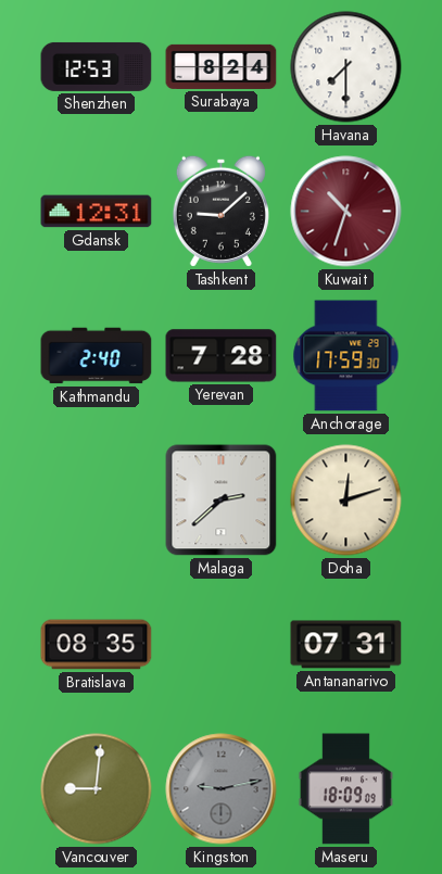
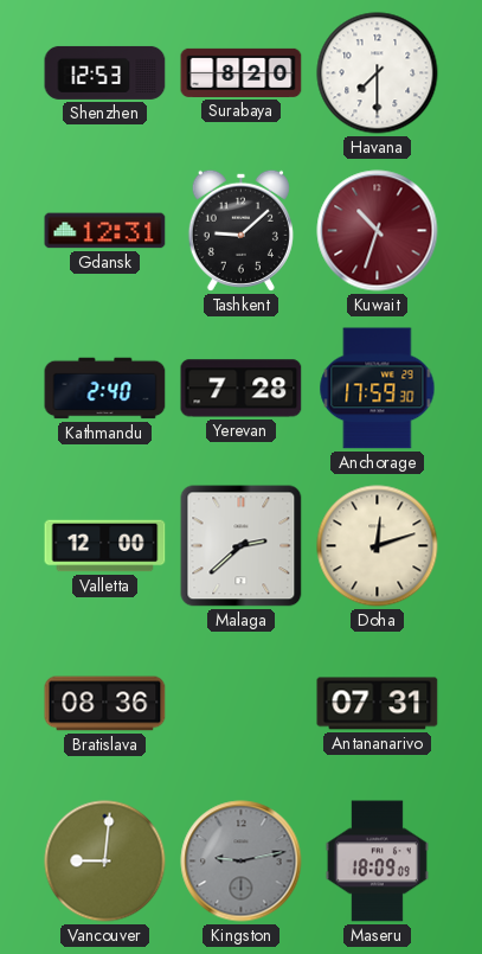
Surabaya: 8:24 -> 8:20 (242, 72)
Valletta: none -> 12:00 (105, 546)
Bratislava: 08:35 -> 08:36 (105, 704)
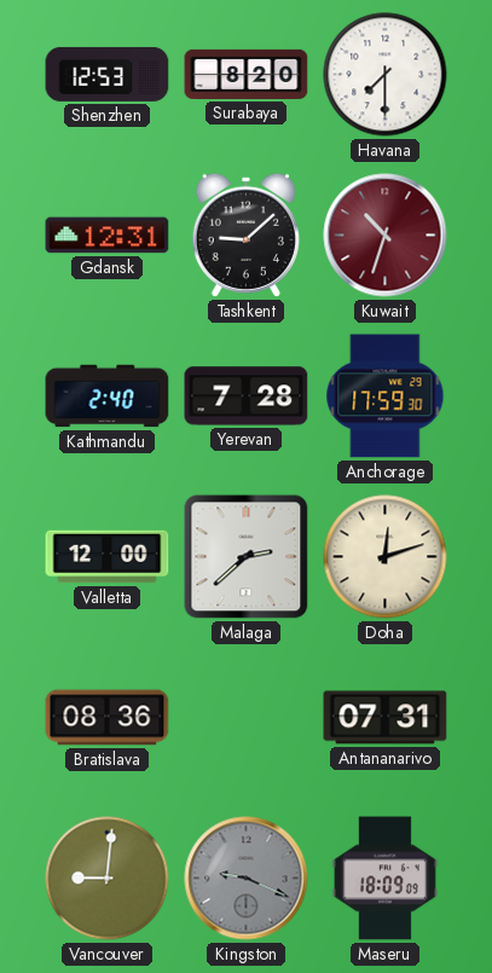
Kingston: 9:13 -> 9:19 (247, 879)
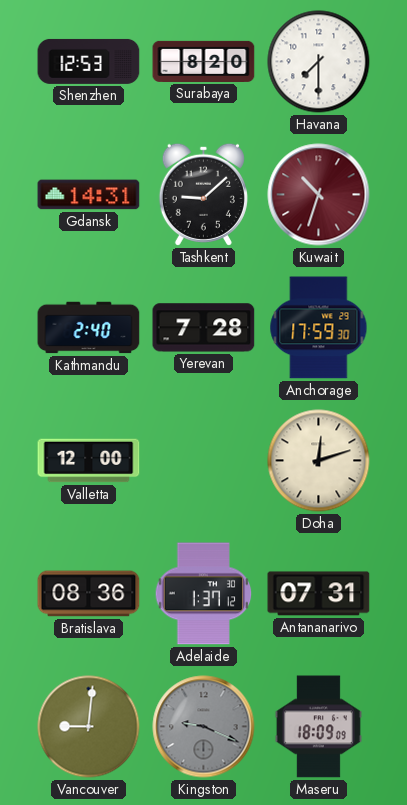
Gdansk: 12:31 -> 14:31 (89, 195)
Malaga: 2:38 -> none (247, 557)
Adelaide: none -> 1:37 (204, 594)
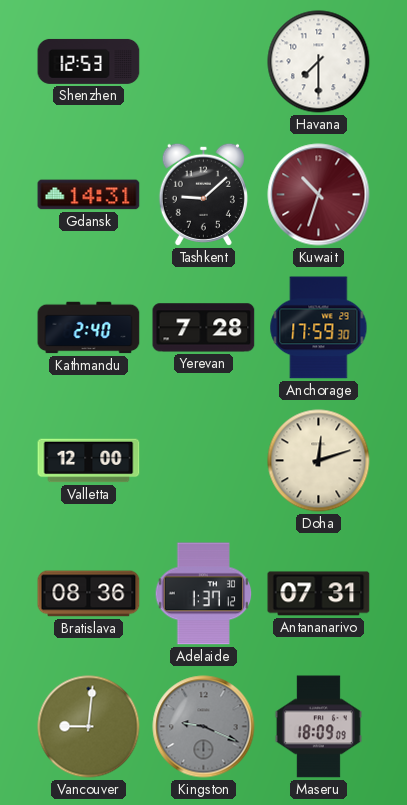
Surabaya: 8:20 -> none (204, 61)
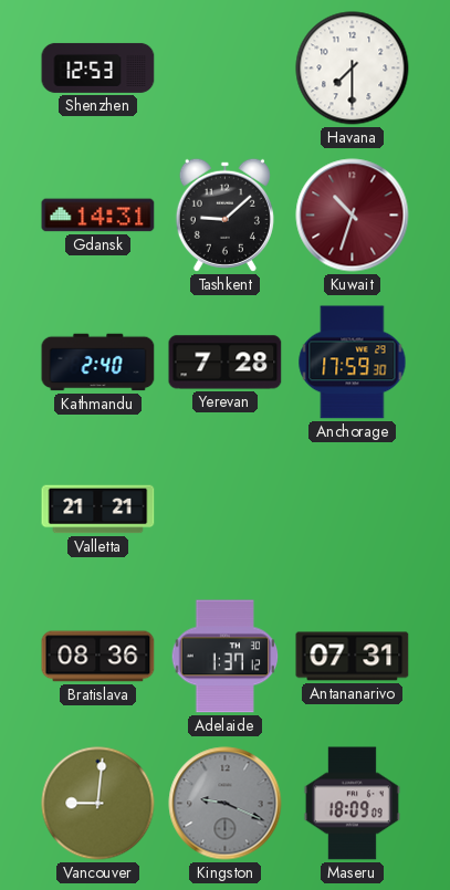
Valletta: 12:00 -> 21:21 (98, 510)
Doha: 12:12 -> none (319, 461)
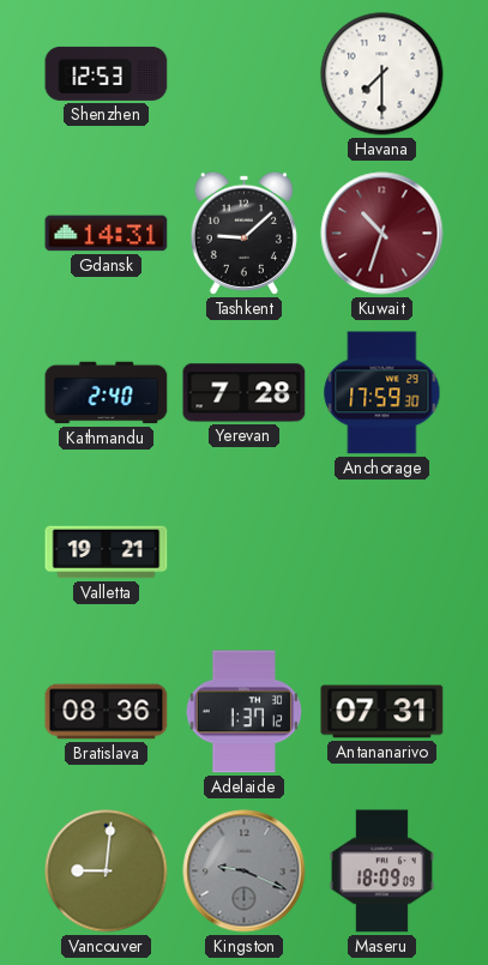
Valletta: 21:21 -> 19:21 (107, 553)
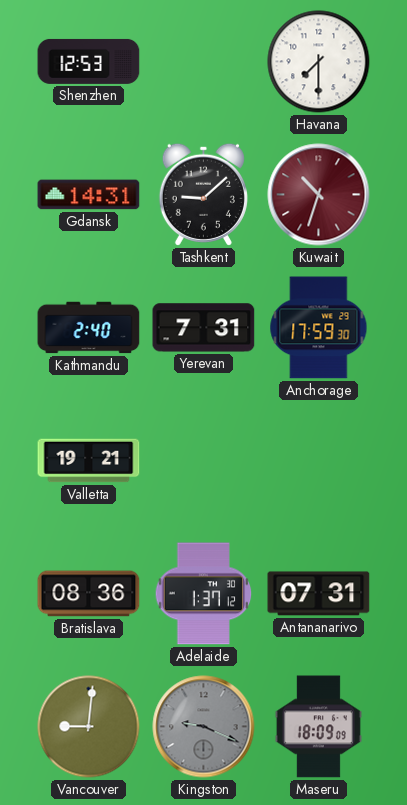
Yerevan: 7:28 -> 7:31 (204, 328)
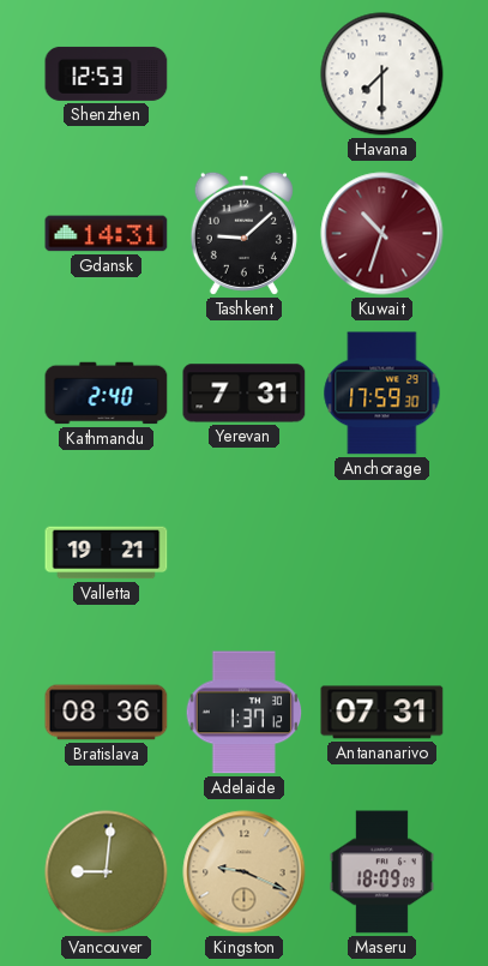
Kingston dial: grey -> champagne (245, 872)
